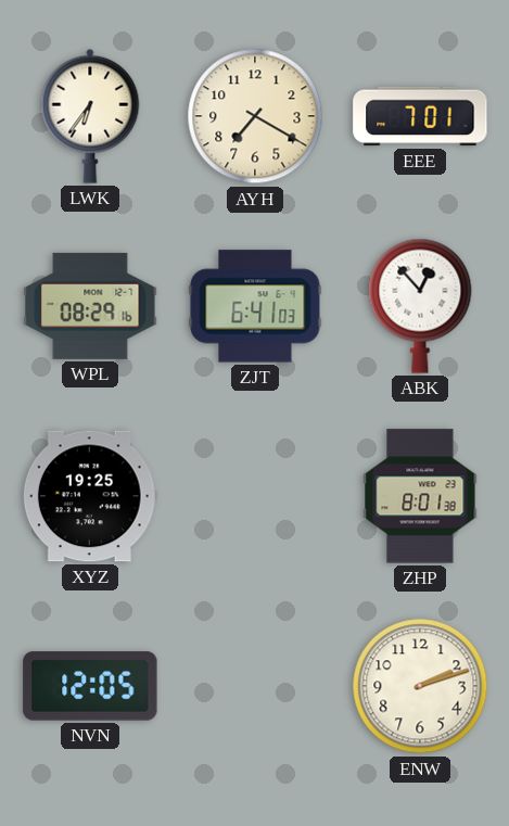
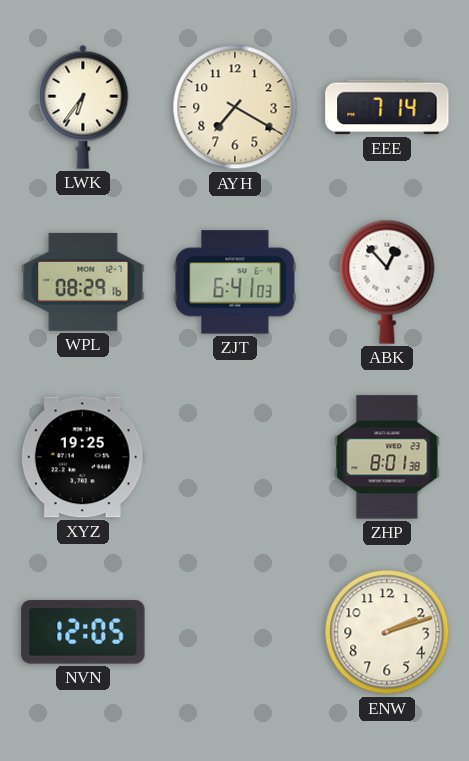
EEE: 7:01 -> 7:14 (387, 107)
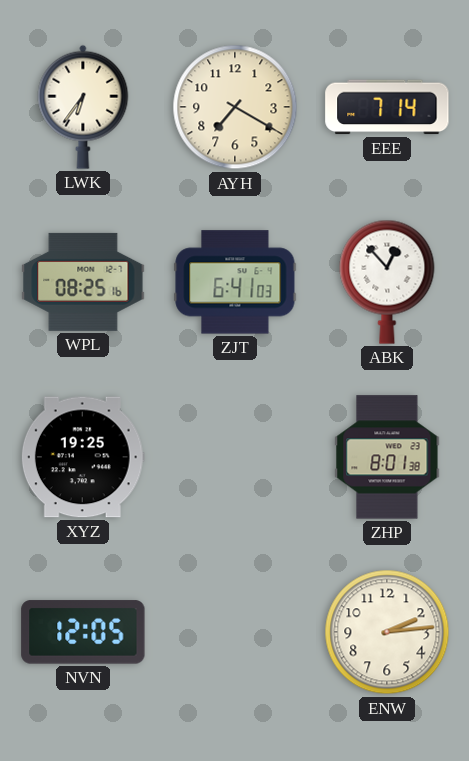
WPL: 08:29 -> 08:25 (83, 282)
ENW: 2:12 -> 2:14 (387, 632)
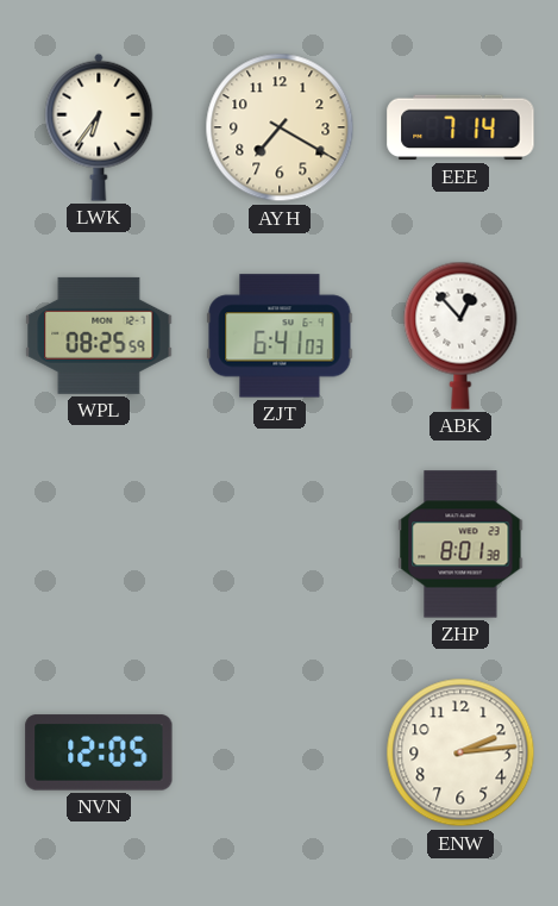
WPL: 08:25:16 -> 08:25:59 (99, 336)
XYZ: 19:25 -> none (83, 457)
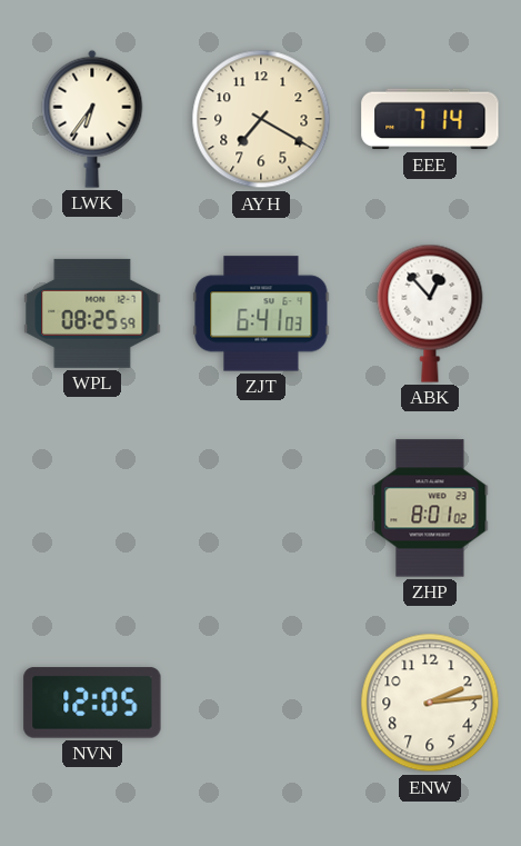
ZHP: 8:01:38 -> 8:01:02 (430, 508)
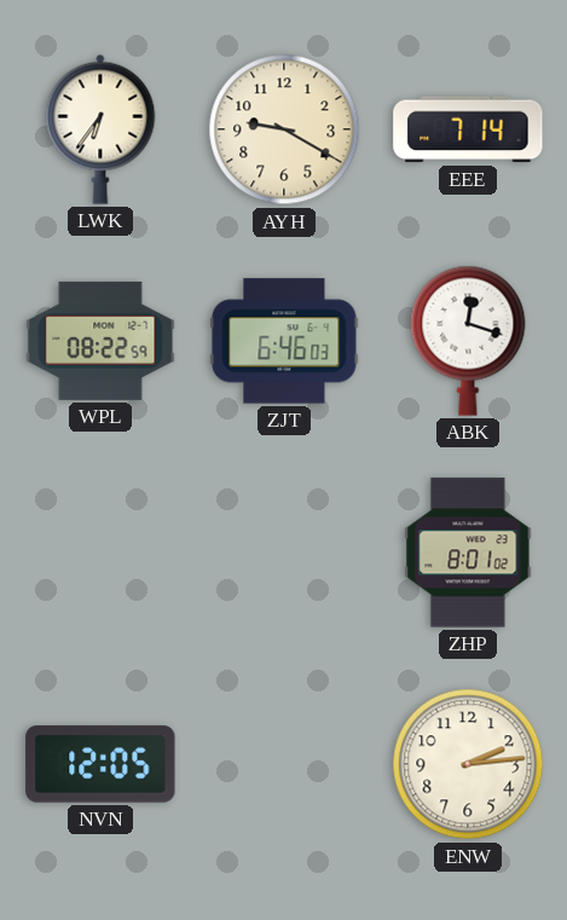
AYH: 7:20 -> 9:20 (284, 129)
WPL: 08:25 -> 08:22 (100, 341)
ZJT: 6:41 -> 6:46 (284, 341)
ABK: 12:53 -> 12:18 (468, 341)
